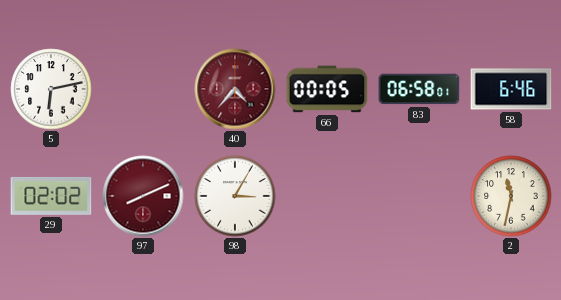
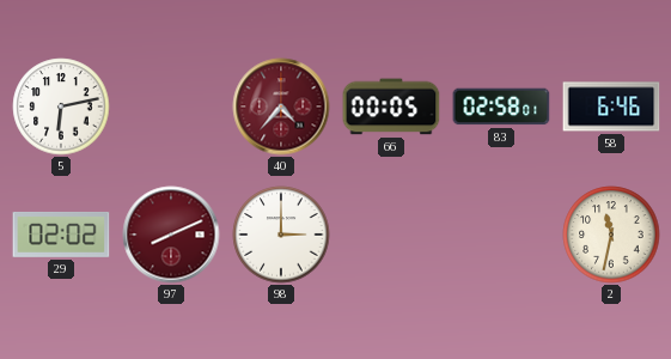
83: 06:58 -> 02:58 (501, 107)
98: 3:05 -> 3:00 (281, 235)
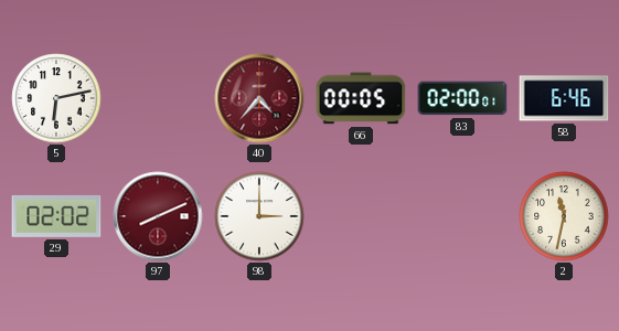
83: 02:58 -> 02:00 (462, 98)
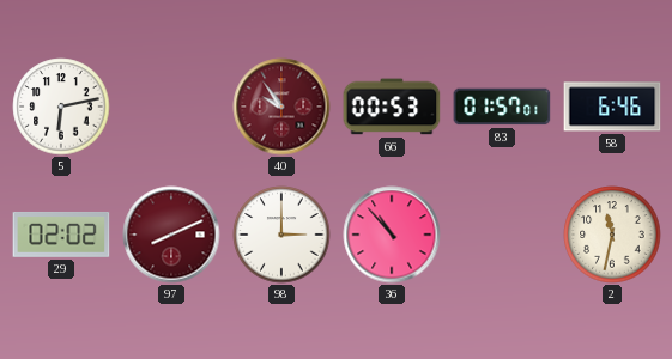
40: 4:37 -> 9:54 (281, 107)
66: 00:05 -> 00:53 (392, 107)
83: 02:00 -> 01:57 (502, 107)
36: none -> 10:53 (392, 235)
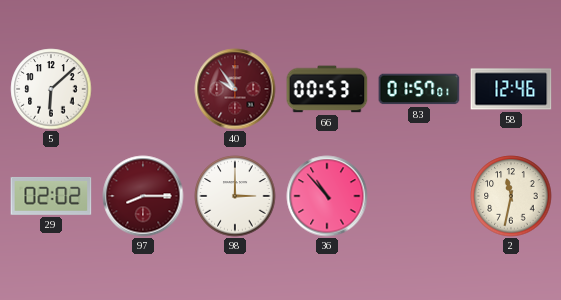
5: 6:13 -> 6:08 (51, 89)
58: 6:46 -> 12:46 (511, 89)
97: 8:11 -> 8:15 (143, 196)
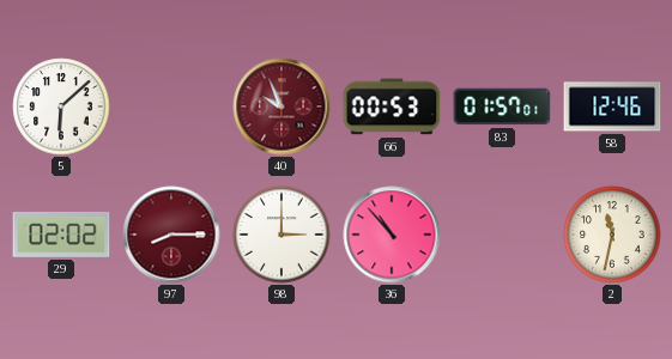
40: 9:54 -> 9:56 (281, 107)
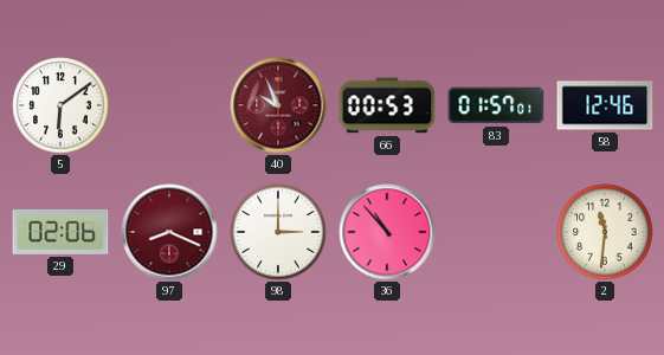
5: 6:08 -> 6:09 (60, 105)
29: 02:02 -> 02:06 (60, 232)
97: 8:15 -> 8:19 (169, 232)
2: 11:32 -> 11:31 (605, 232)
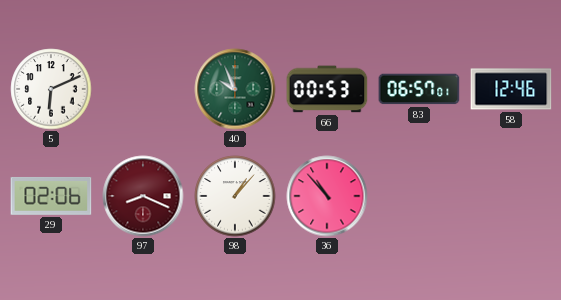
5: 6:09 -> 6:11 (51, 89)
40 dial: burgundy -> green (235, 89)
83: 01:57 -> 06:57 (419, 89)
98: 3:00 -> 1:07 (235, 196)
2: 11:31 -> none (605, 232)
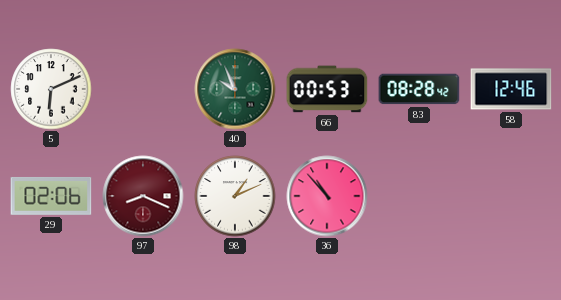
83: 06:57 -> 08:28 (419, 89)
98: 1:07 -> 1:11 (235, 196)
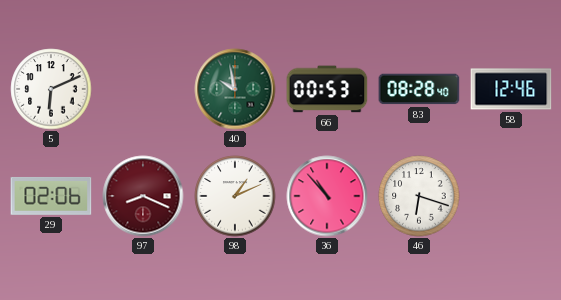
40: 9:56 -> 9:58 (235, 89)
83: 08:28:42 -> 08:28:40 (419, 89)
46: none -> 6:18 (419, 196)
